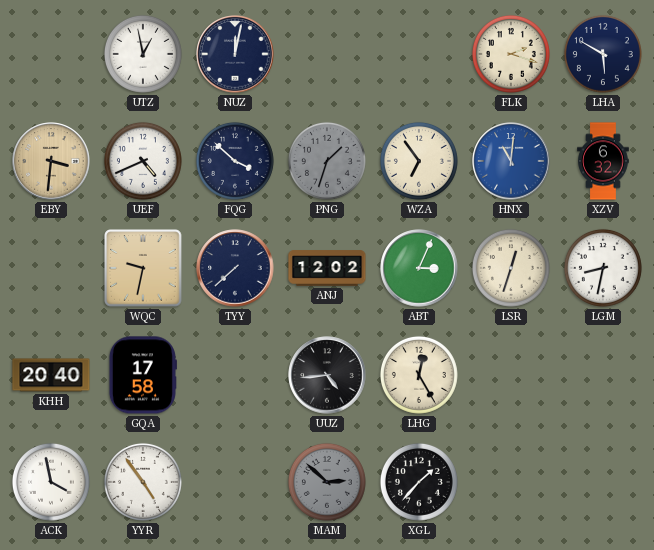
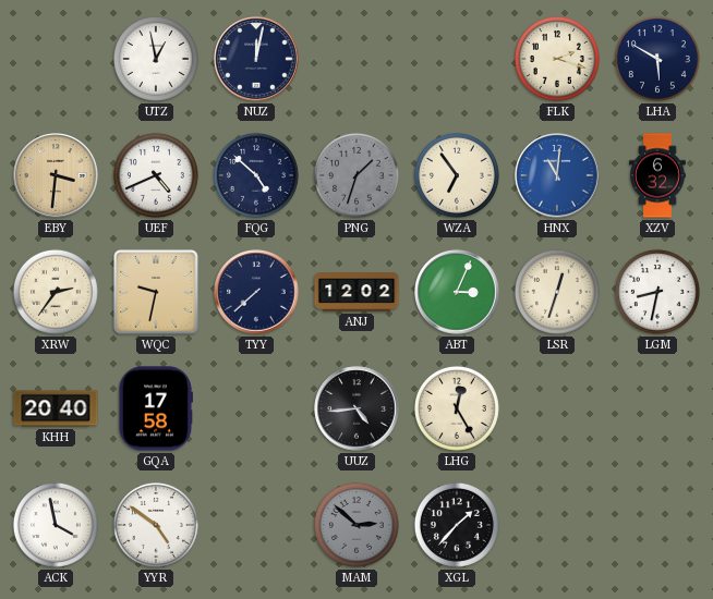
FQG: 3:52 -> 4:52 (256, 175)
XRW: none -> 2:36 (56, 292)
YYR: 4:54 -> 4:51 (156, 525)
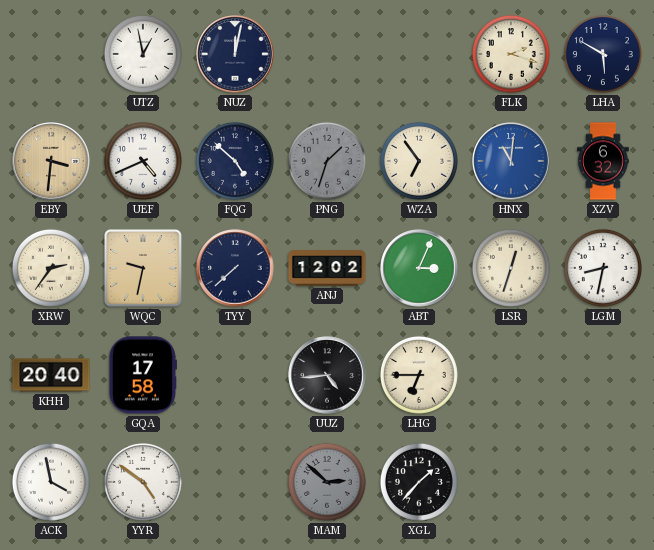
LHG: 12:25 -> 6:45 (419, 375)
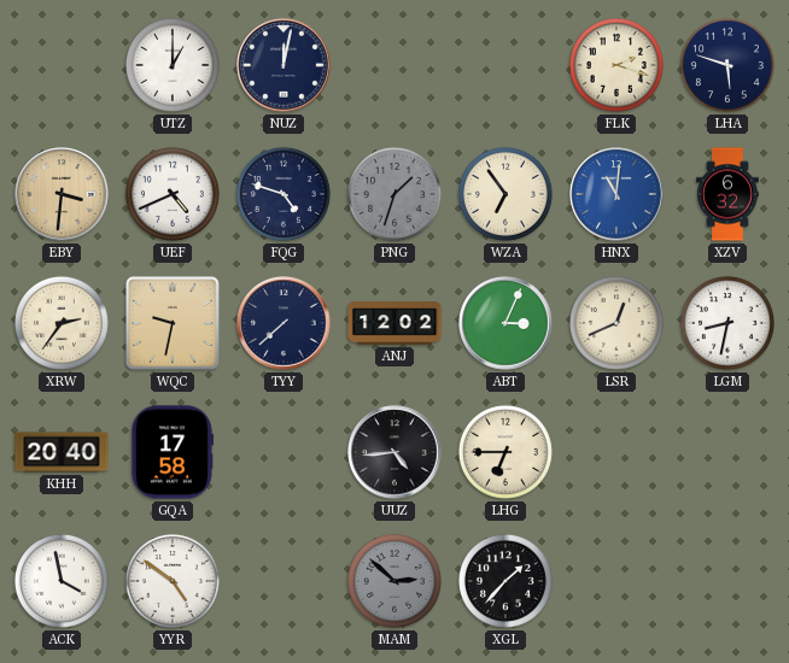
UTZ: 12:58 -> 1:00 (173, 65)
LHA: 5:50 -> 5:48 (727, 65)
FQG: 4:52 -> 4:48 (284, 194)
LSR: 12:33 -> 12:41 (616, 323)
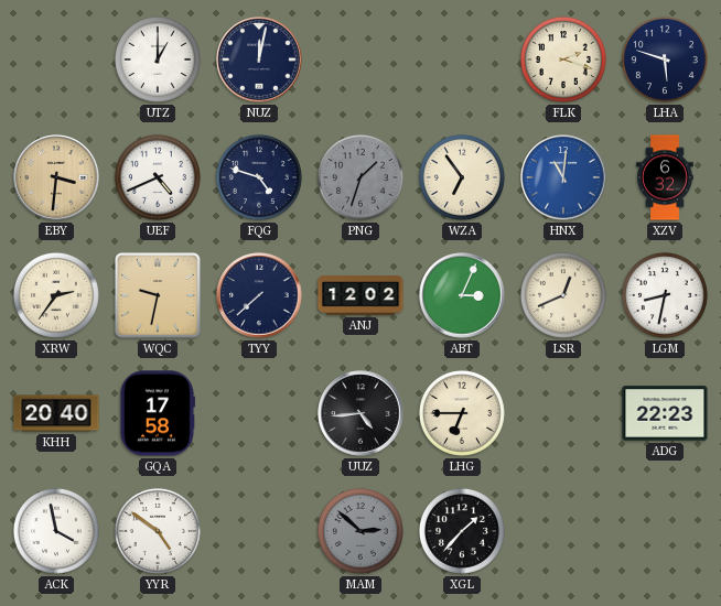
ADG: none -> 22:23 (665, 413)
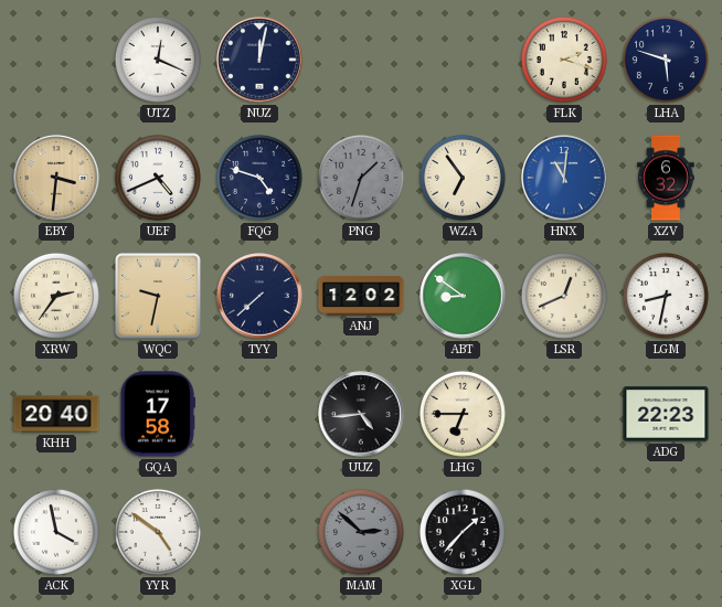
UTZ: 1:00 -> 12:19 (158, 60)
ABT: 3:04 -> 8:51 (463, 296)
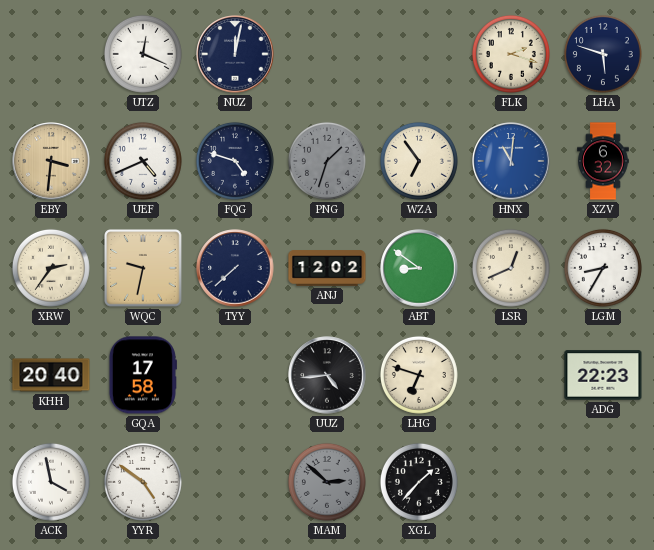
LGM: 8:32 -> 8:35 (603, 268)
LHG: 6:45 -> 6:48 (419, 375)
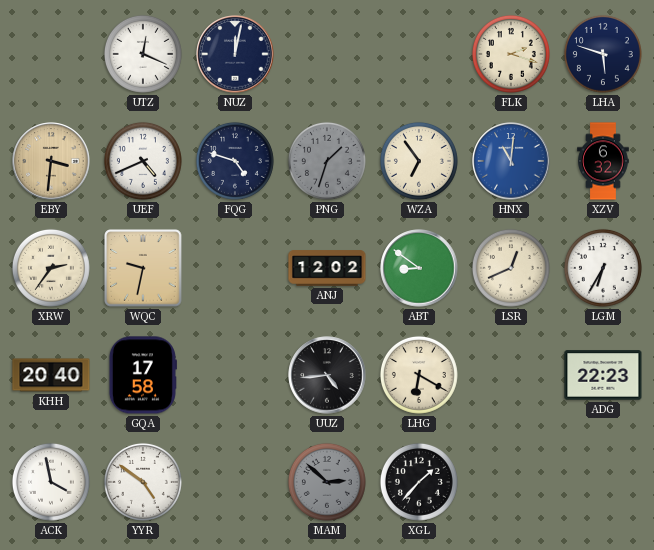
TYY: 7:38 -> none (235, 268)
LGM: 8:35 -> 6:35 (603, 268)
LHG: 6:48 -> 6:20 (419, 375)
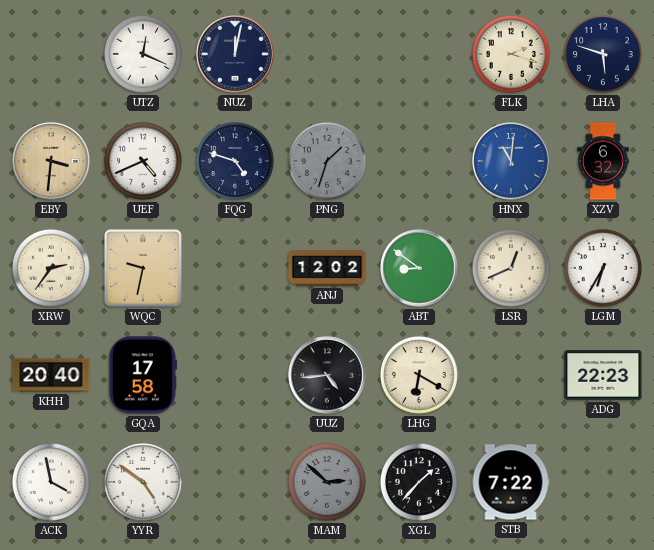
WZA: 6:54 -> none (419, 161)
STB: none -> 7:22 (511, 482)
